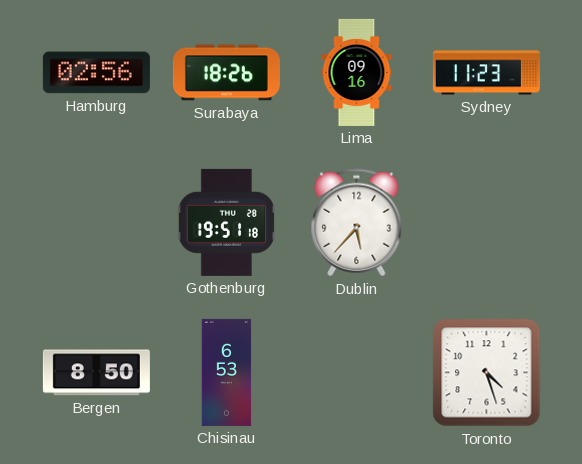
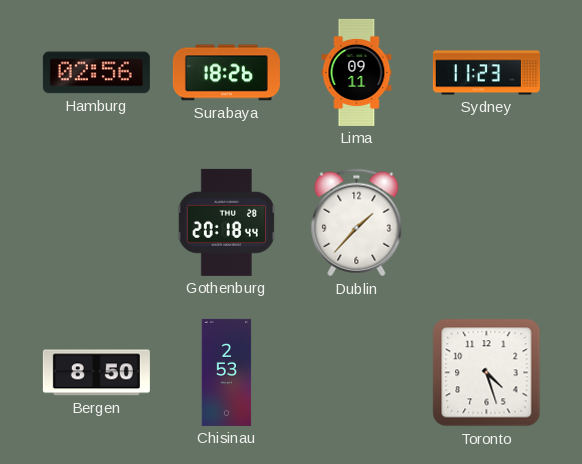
Lima: 09:16 -> 09:11 (357, 72)
Gothenburg: 19:51 -> 20:18 (226, 222)
Dublin: 5:37 -> 1:37 (357, 223)
Chisinau: 6:53 -> 2:53 (227, 372)
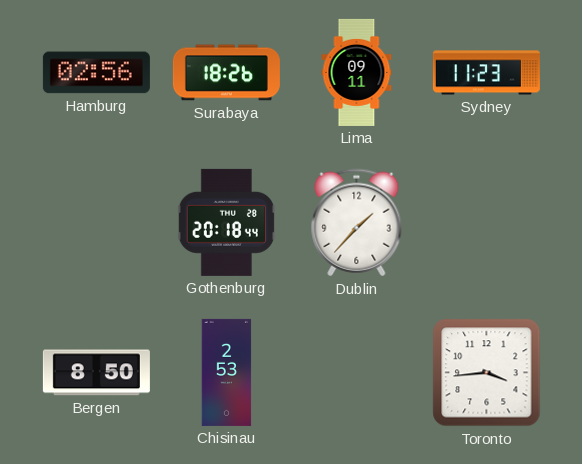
Toronto: 4:27 -> 3:44 (487, 373)
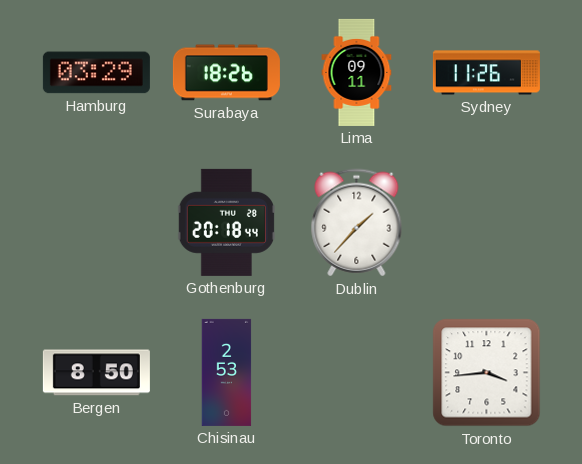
Hamburg: 02:56 -> 03:29 (96, 73)
Sydney: 11:23 -> 11:26 (486, 73)
